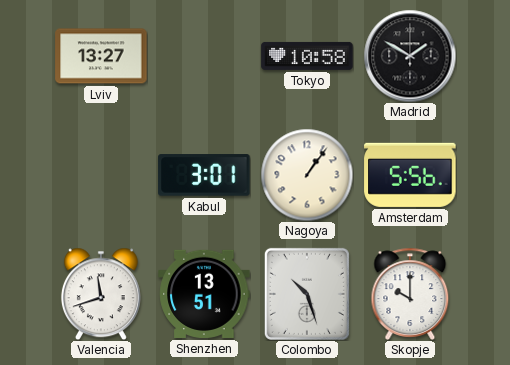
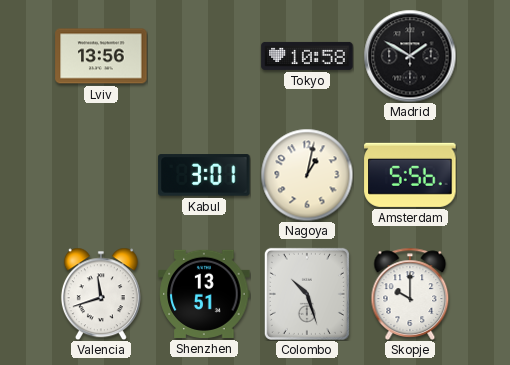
Lviv: 13:27 -> 13:56 (101, 56)
Nagoya: 1:06 -> 1:02 (307, 175)
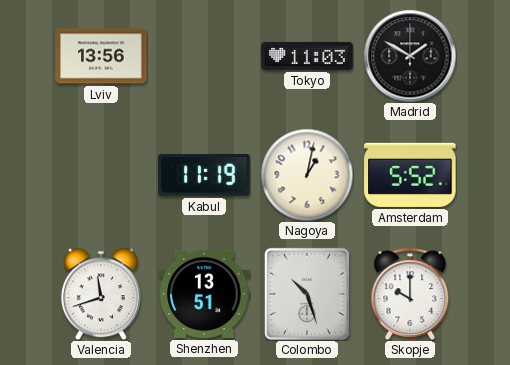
Tokyo: 10:58 -> 11:03 (307, 56)
Kabul: 3:01 -> 11:19 (204, 175)
Amsterdam: 5:56 -> 5:52 (410, 175)
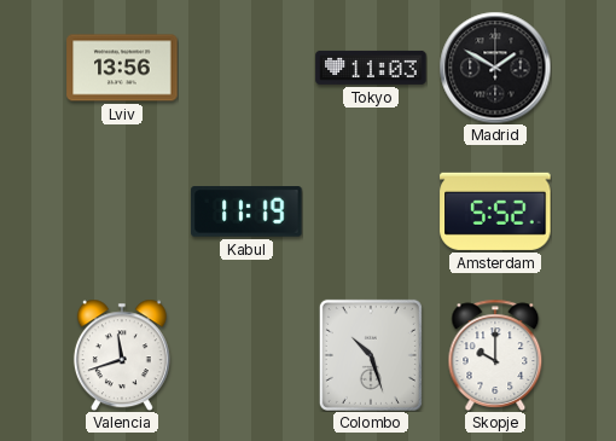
Nagoya: 1:02 -> none (307, 175)
Shenzhen: 13:51 -> none (204, 294)
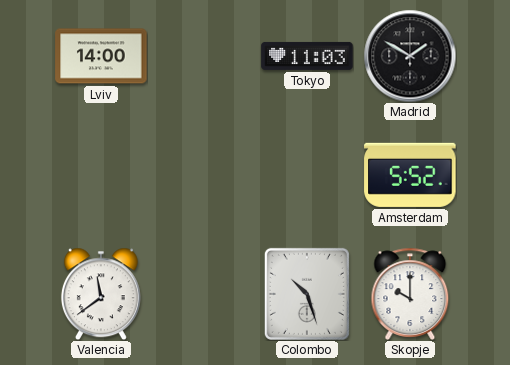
Lviv: 13:56 -> 14:00 (101, 56)
Kabul: 11:19 -> none (246, 211)
Valencia: 11:42 -> 11:39 (101, 294)
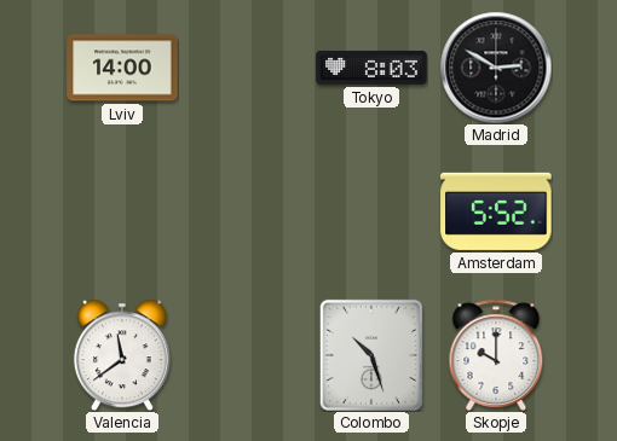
Tokyo: 11:03 -> 8:03 (371, 68)
Madrid: 1:50 -> 2:50 (496, 68)
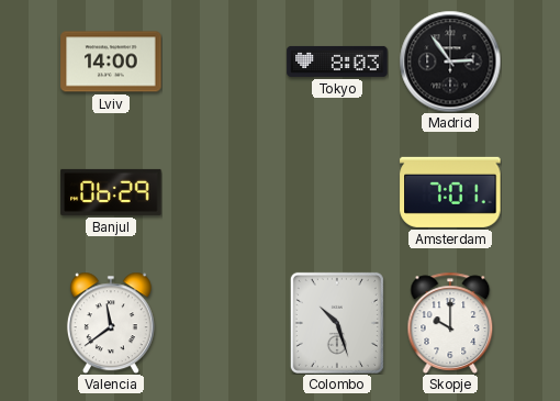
Madrid: 2:50 -> 2:54 (450, 62)
Banjul: none -> 06:29 (111, 192)
Amsterdam: 5:52 -> 7:01 (450, 192)
